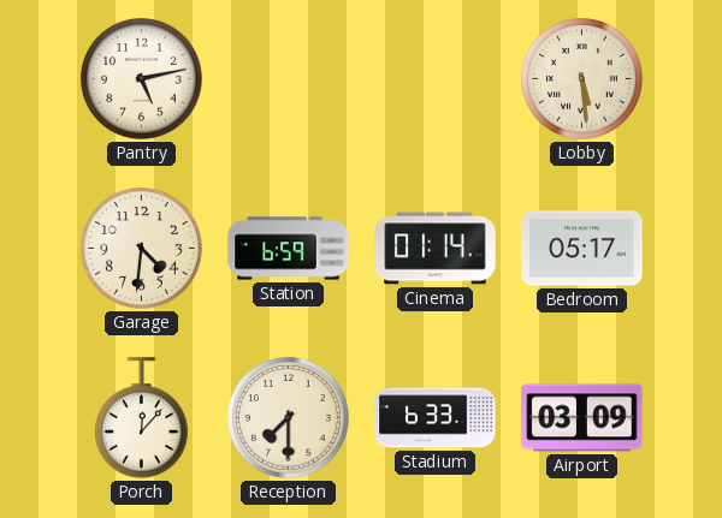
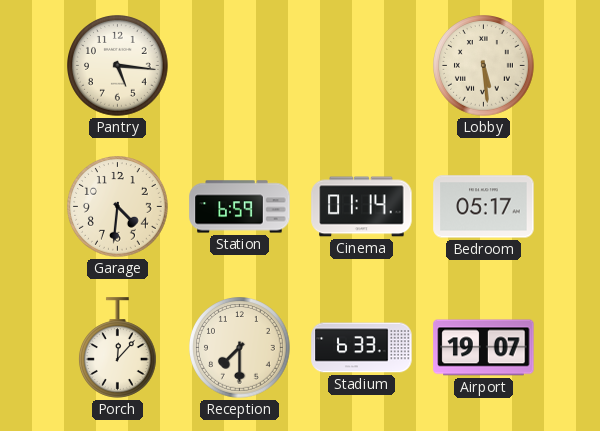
Pantry: 5:13 -> 5:16 (118, 66)
Airport: 03:09 -> 19:07 (484, 348)
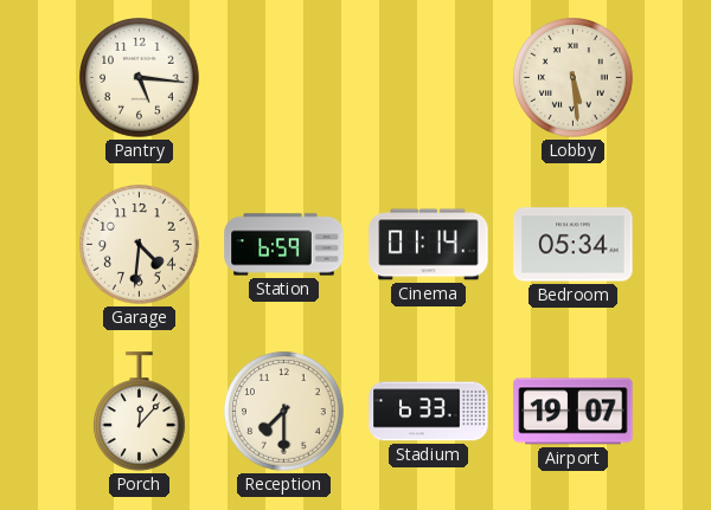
Bedroom: 05:17 -> 05:34 (574, 245)
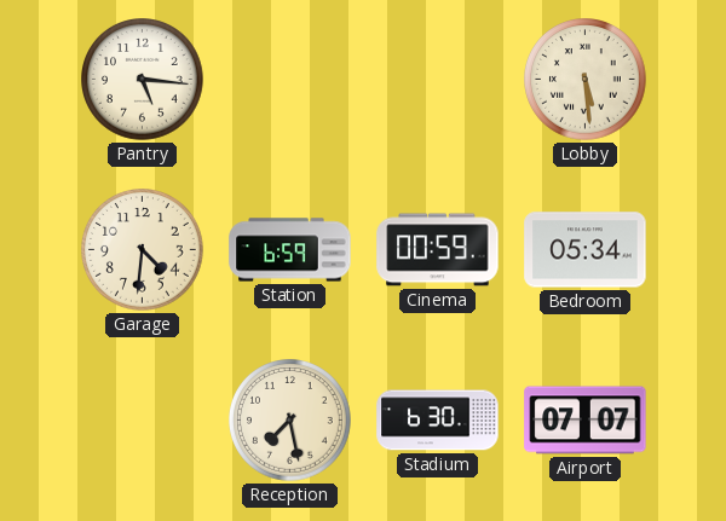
Cinema: 01:14 -> 00:59 (438, 250)
Porch: 12:07 -> none (140, 412)
Reception: 7:30 -> 7:28 (290, 421)
Stadium: 6:33 -> 6:30 (438, 421)
Airport: 19:07 -> 07:07 (586, 421)
